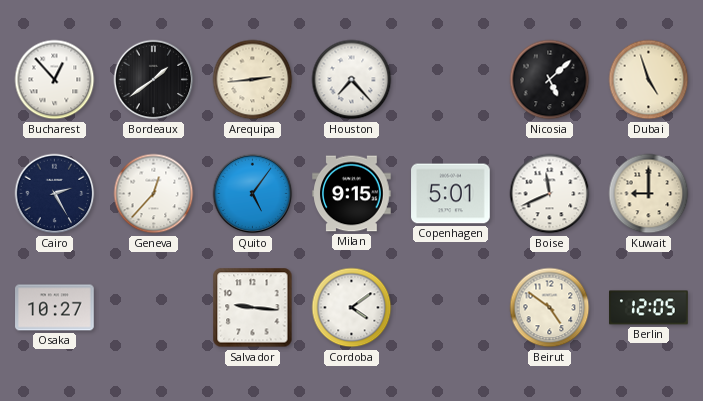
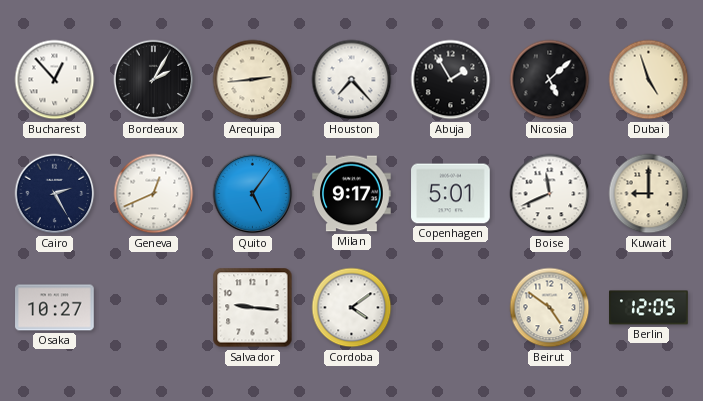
Bordeaux: 1:39 -> 2:05 (154, 80)
Abuja: none -> 1:55 (451, 80)
Geneva: 12:37 -> 12:41 (154, 194)
Milan: 9:15 -> 9:17 (352, 194)
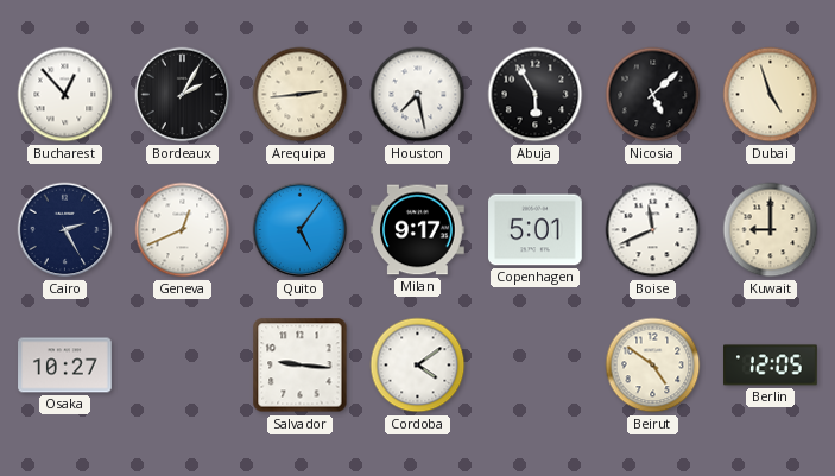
Houston: 7:23 -> 7:28 (418, 95)
Abuja: 1:55 -> 5:55 (536, 95)
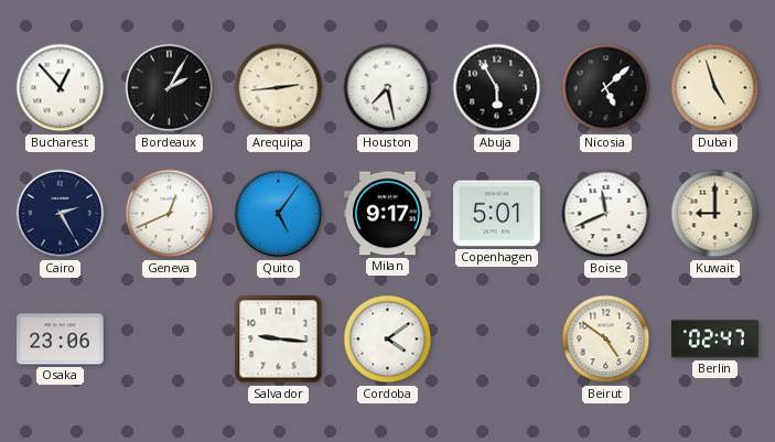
Osaka: 10:27 -> 23:06 (61, 339)
Berlin: 12:05 -> 02:47 (715, 339)
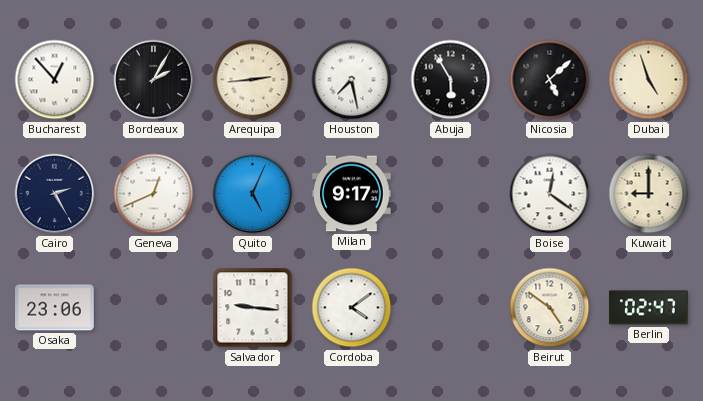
Quito: 5:06 -> 5:04 (253, 194)
Copenhagen: 5:01 -> none (497, 214)
Boise: 11:41 -> 12:21 (550, 194)
